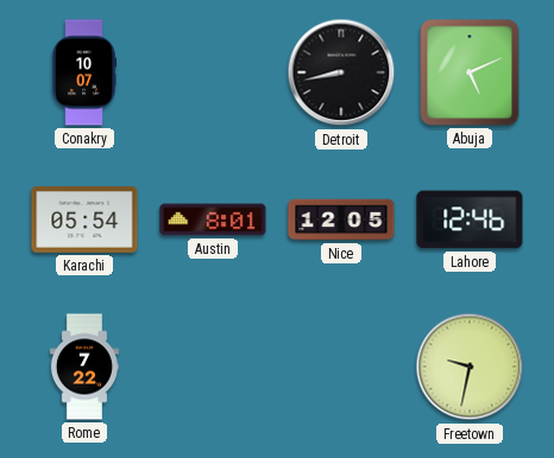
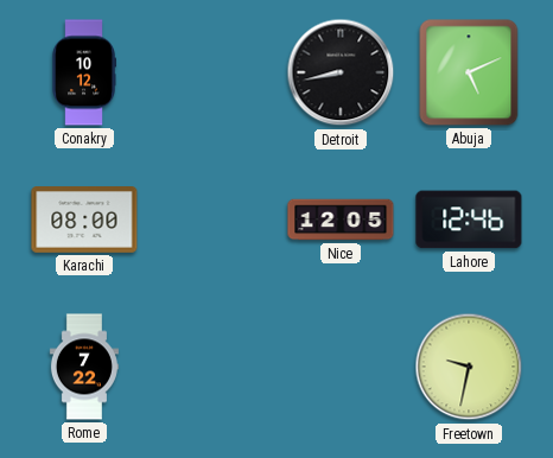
Conakry: 10:07 -> 10:12 (83, 72)
Karachi: 05:54 -> 08:00 (84, 221)
Austin: 8:01 -> none (213, 220)
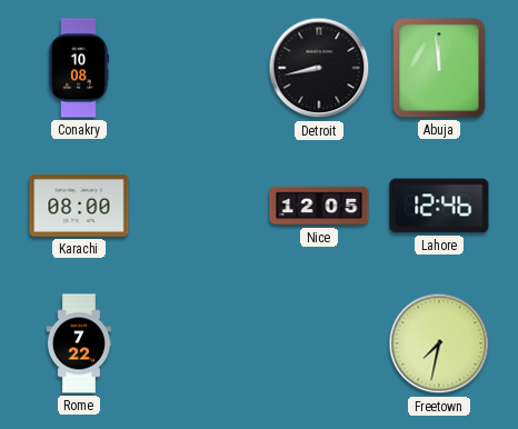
Conakry: 10:12 -> 10:08 (78, 68)
Abuja: 5:11 -> 11:59 (439, 68)
Freetown: 9:32 -> 7:32 (439, 343)
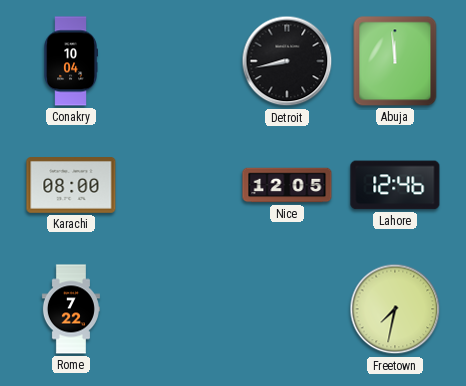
Conakry: 10:08 -> 10:04 (70, 61)
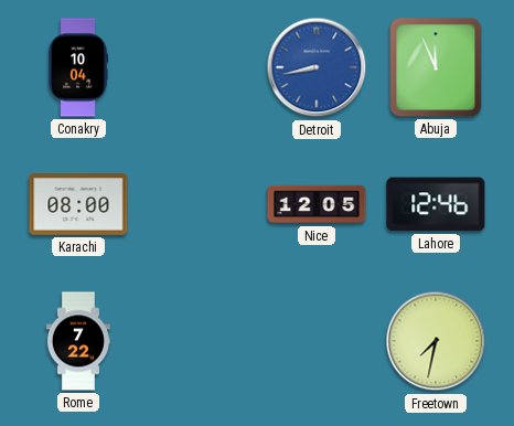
Detroit dial: black -> blue (317, 67)
Abuja: 11:59 -> 11:56 (436, 67)
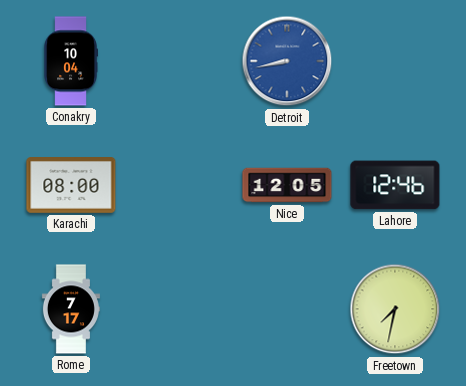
Abuja: 11:56 -> none (436, 67)
Rome: 7:22 -> 7:17 (71, 309)
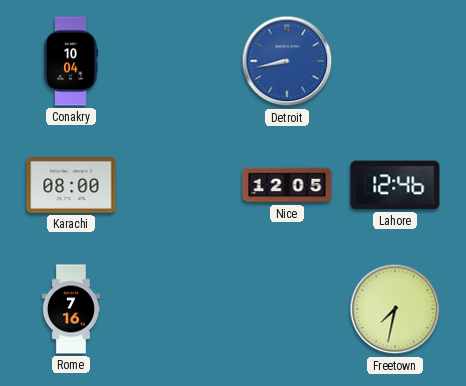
Rome: 7:17 -> 7:16 (71, 309)
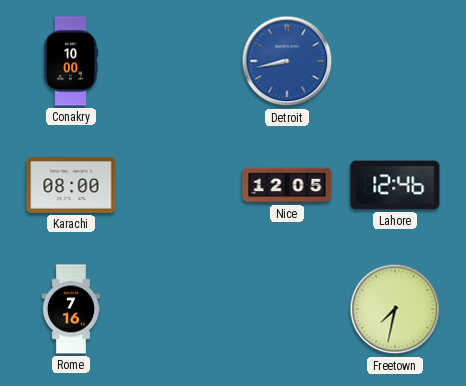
Conakry: 10:04 -> 10:00 (70, 61)
